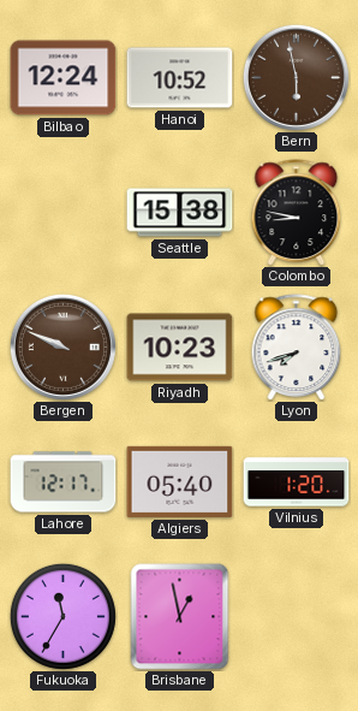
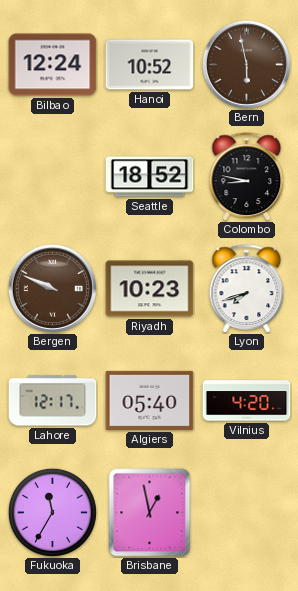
Seattle: 15:38 -> 18:52 (150, 177)
Vilnius: 1:20 -> 4:20 (247, 401)
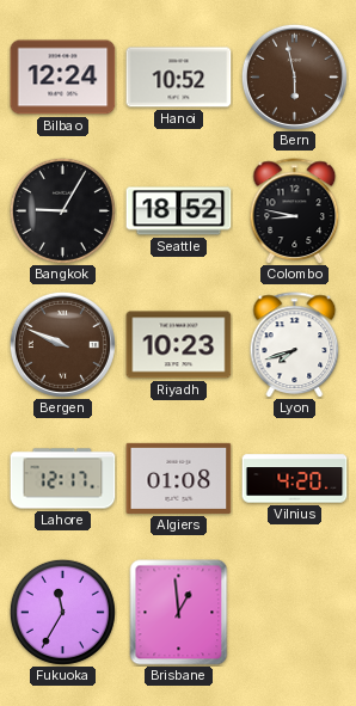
Bangkok: none -> 9:05 (62, 210)
Algiers: 05:40 -> 01:08 (179, 478)
Brisbane: 12:58 -> 12:59 (179, 613)
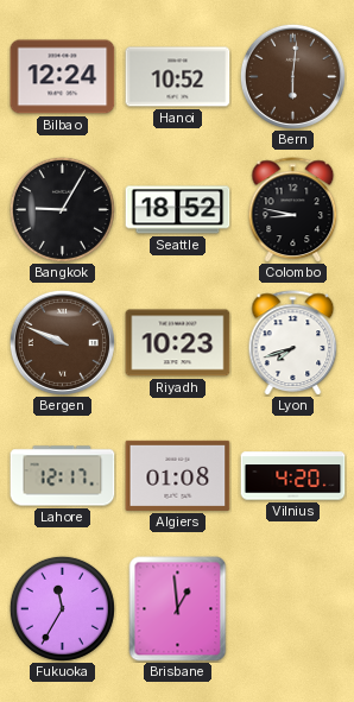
Bern: 5:58 -> 6:01 (292, 76)
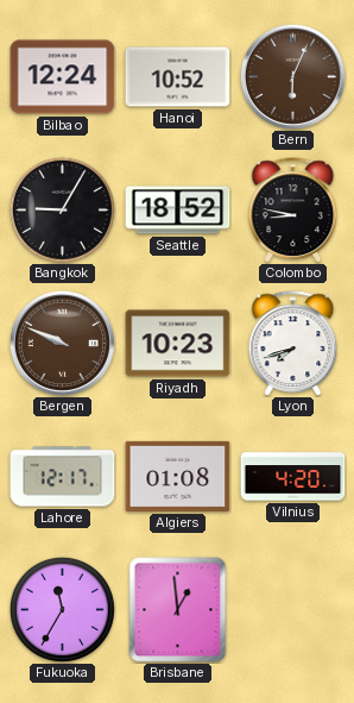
Bern: 6:01 -> 6:04 (292, 76)
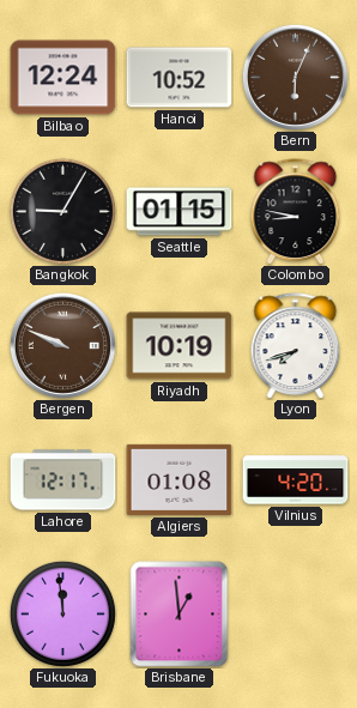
Seattle: 18:52 -> 01:15 (180, 212)
Riyadh: 10:23 -> 10:19 (180, 346)
Fukuoka: 11:35 -> 11:59 (62, 613)
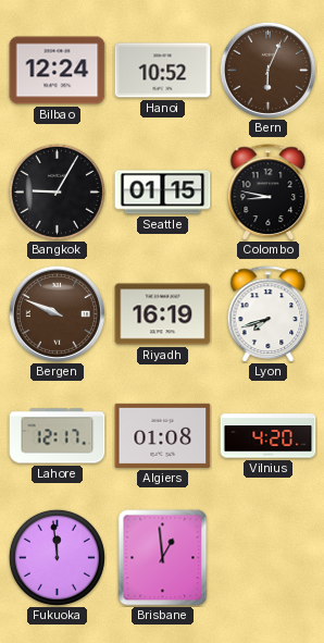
Riyadh: 10:19 -> 16:19 (163, 314)
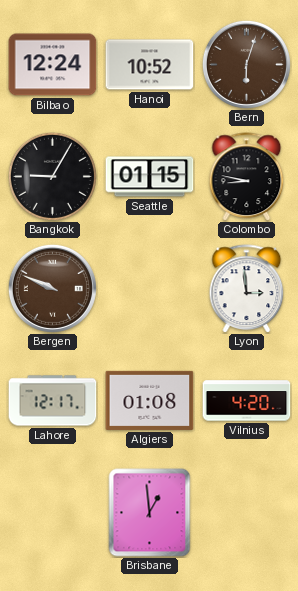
Bern: 6:04 -> 6:03 (246, 64)
Riyadh: 16:19 -> none (163, 314)
Lyon: 7:42 -> 2:59 (247, 288)
Fukuoka: 11:59 -> none (57, 557)
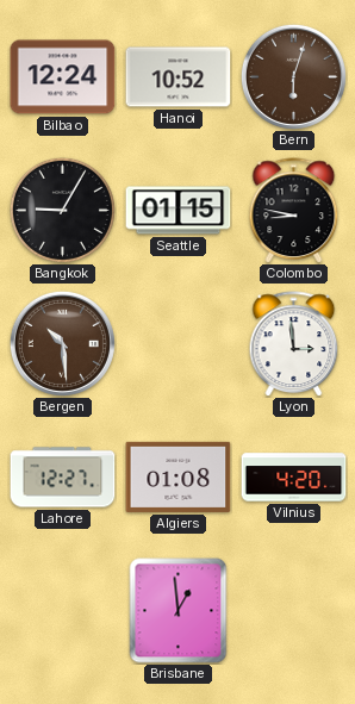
Bergen: 9:49 -> 10:29 (62, 343)
Lahore: 12:17 -> 12:27 (63, 478)
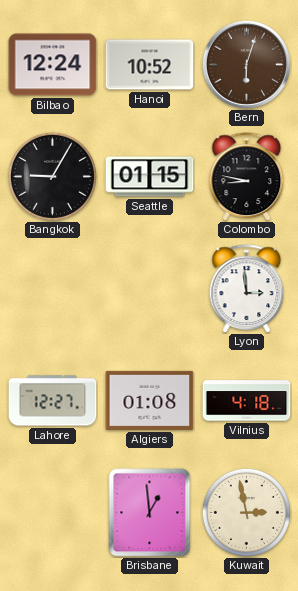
Bergen: 10:29 -> none (62, 343)
Vilnius: 4:20 -> 4:18 (247, 401)
Kuwait: none -> 2:58 (246, 512)
